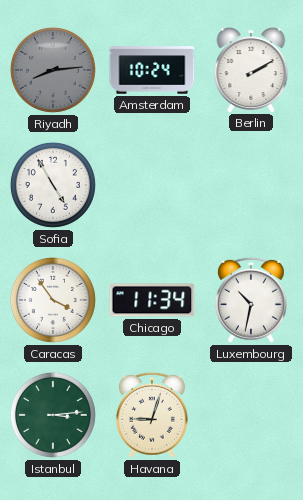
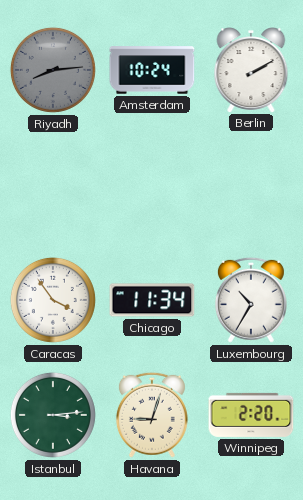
Sofia: 4:55 -> none (53, 185)
Luxembourg: 10:32 -> 10:35 (251, 300)
Winnipeg: none -> 2:20 (251, 415)
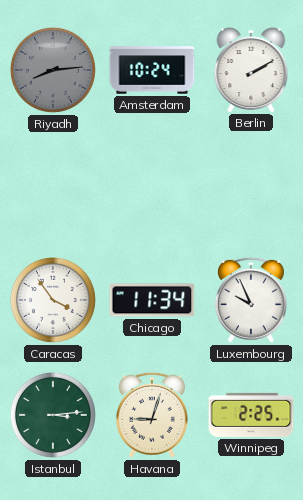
Luxembourg: 10:35 -> 9:56 (251, 300)
Winnipeg: 2:20 -> 2:25 (251, 415)
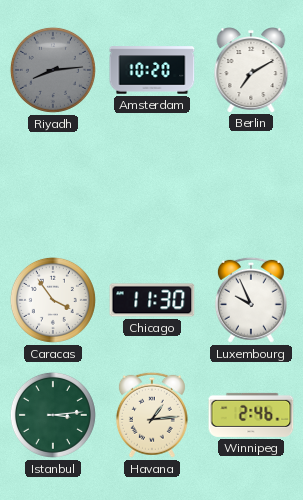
Amsterdam: 10:24 -> 10:20 (152, 70)
Berlin: 2:10 -> 7:10 (251, 70)
Chicago: 11:34 -> 11:30 (152, 300)
Havana: 9:03 -> 1:14 (152, 415)
Winnipeg: 2:25 -> 2:46 (251, 415)
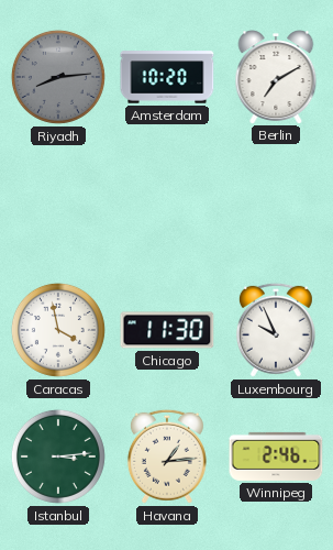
Caracas: 3:54 -> 3:58 (58, 330)
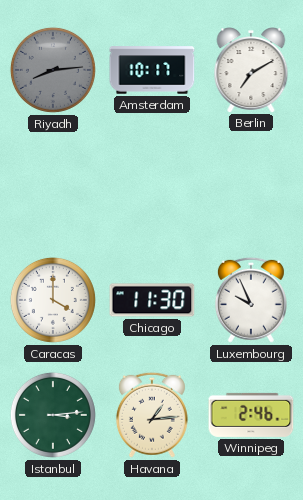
Amsterdam: 10:20 -> 10:17 (152, 70)
Caracas: 3:58 -> 4:00 (53, 300)
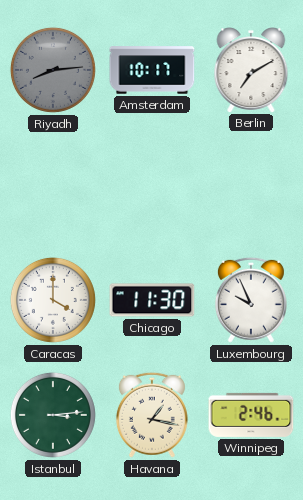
Havana: 1:14 -> 1:17 (152, 415)
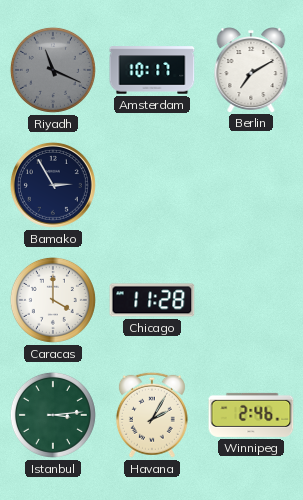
Riyadh: 8:14 -> 11:19 (53, 70)
Bamako: none -> 2:55 (53, 185)
Chicago: 11:30 -> 11:28 (152, 300)
Luxembourg: 9:56 -> none (251, 300)
Havana: 1:17 -> 2:05 (152, 415)
